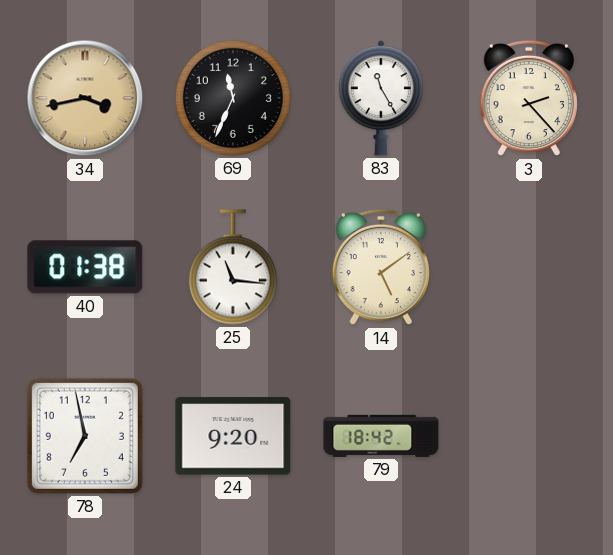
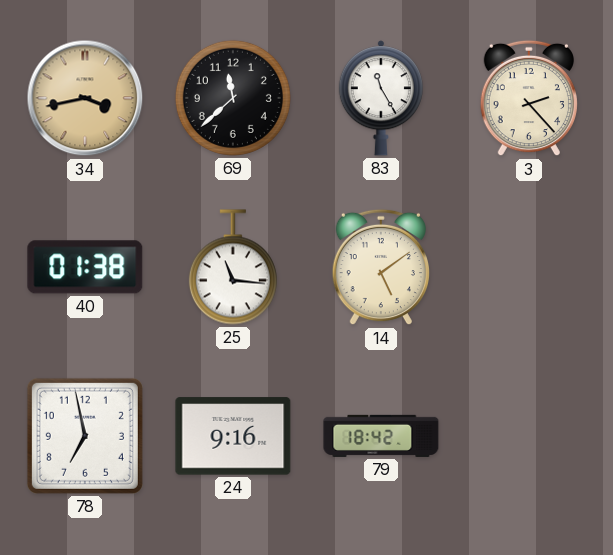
69: 11:34 -> 11:38 (233, 98)
24: 9:20 -> 9:16 (233, 436)
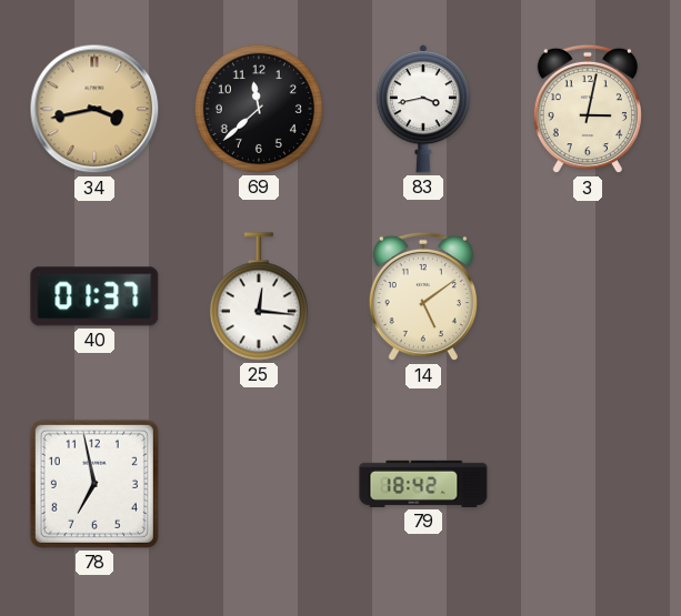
83: 11:25 -> 3:43 (423, 109)
3: 2:23 -> 3:02 (588, 109)
40: 01:38 -> 01:37 (94, 296)
25: 11:16 -> 12:16 (259, 296)
24: 9:16 -> none (233, 436)
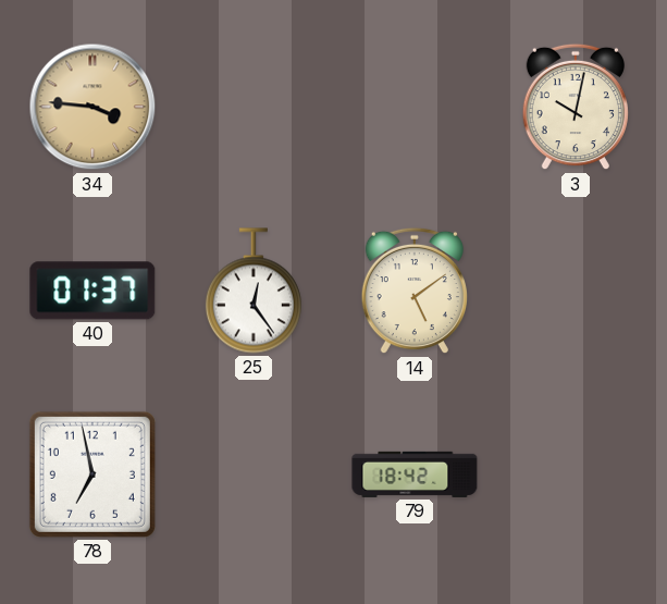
34: 3:43 -> 3:46 (92, 107)
69: 11:38 -> none (259, 109)
83: 3:43 -> none (423, 109)
3: 3:02 -> 10:02 (576, 107)
25: 12:16 -> 12:24 (254, 291)
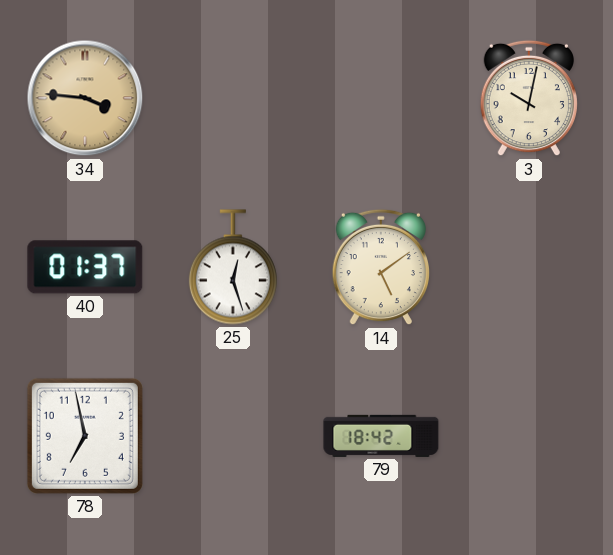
25: 12:24 -> 12:27 (233, 267)
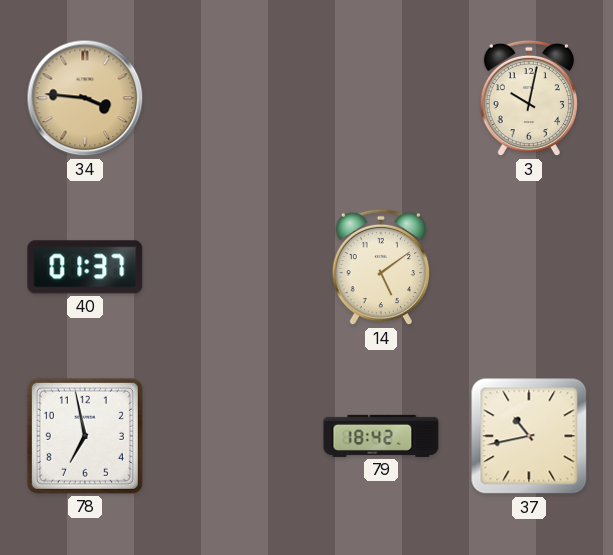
25: 12:27 -> none (233, 267)
37: none -> 10:43 (529, 436)
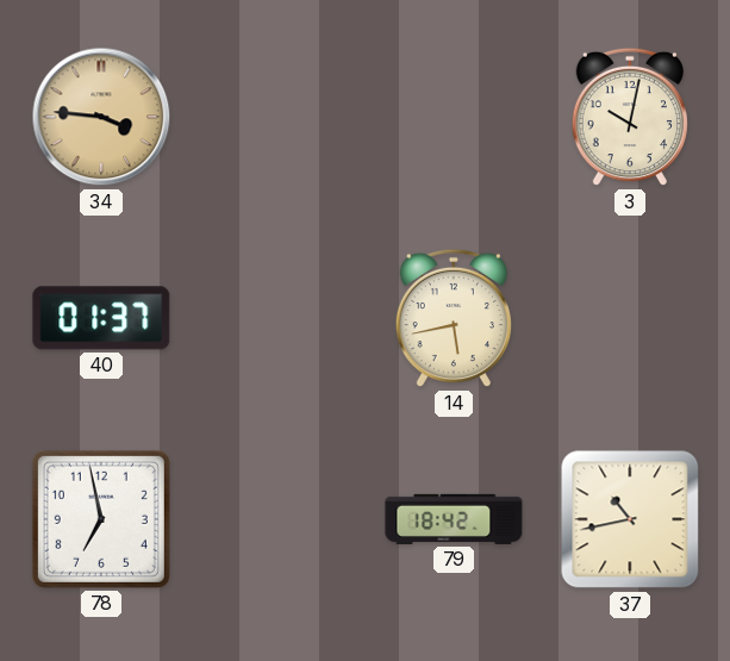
14: 5:09 -> 5:43 (454, 318)
